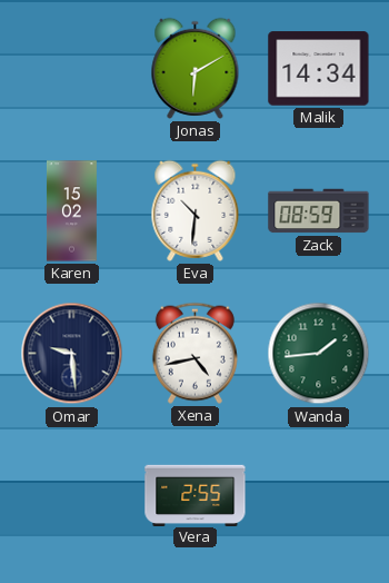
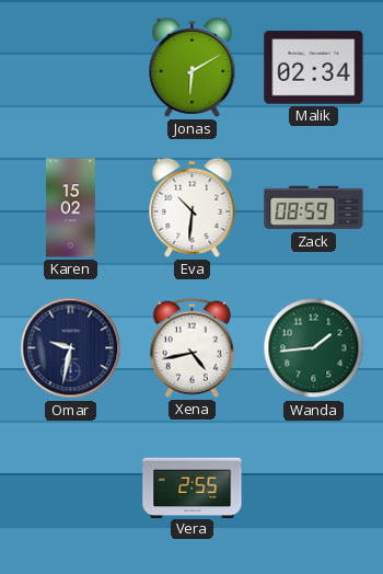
Malik: 14:34 -> 02:34 (314, 68)
Omar: 9:29 -> 9:32 (71, 348)
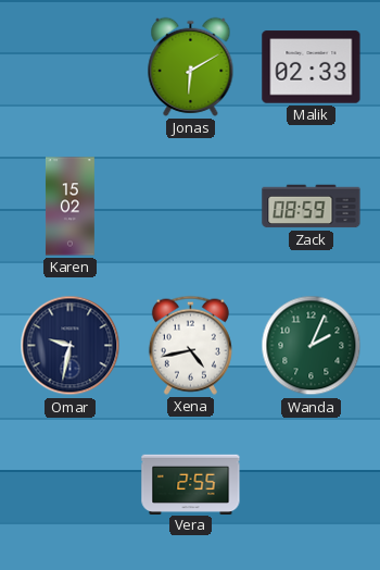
Malik: 02:34 -> 02:33 (312, 67)
Eva: 10:31 -> none (193, 207)
Wanda: 1:44 -> 2:04 (312, 346)
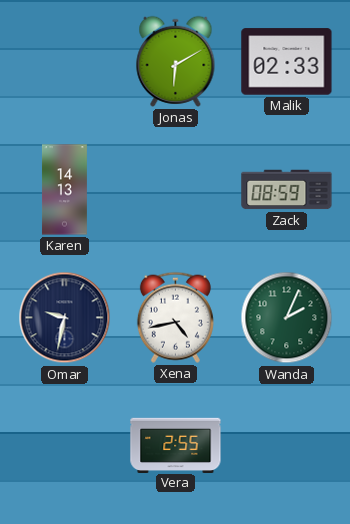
Karen: 15:02 -> 14:13 (64, 190)
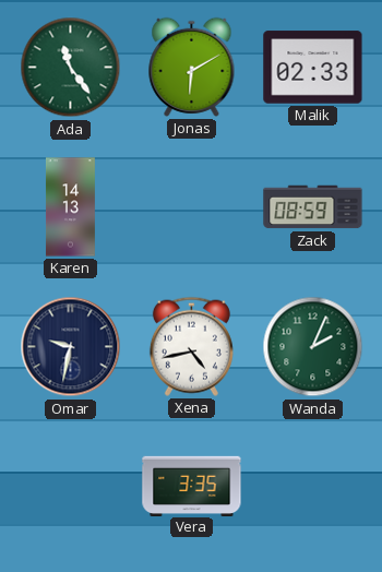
Ada: none -> 11:24 (71, 68)
Vera: 2:55 -> 3:35 (192, 486)
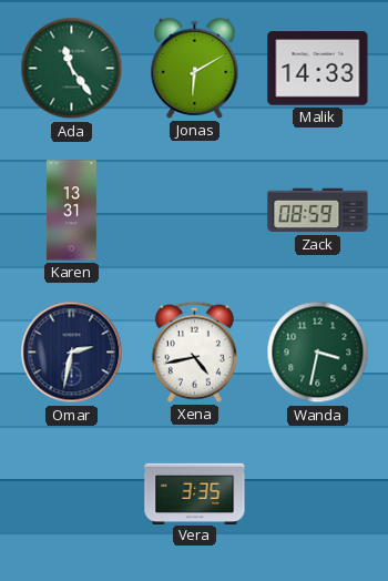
Malik: 02:33 -> 14:33 (318, 69)
Karen: 14:13 -> 13:31 (71, 211)
Omar: 9:32 -> 2:32 (72, 353)
Wanda: 2:04 -> 3:32 (318, 353)
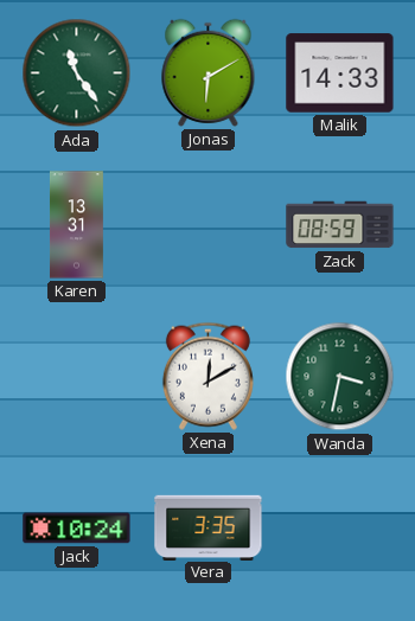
Omar: 2:32 -> none (72, 353)
Xena: 4:43 -> 12:10 (207, 376)
Jack: none -> 10:24 (77, 529)
